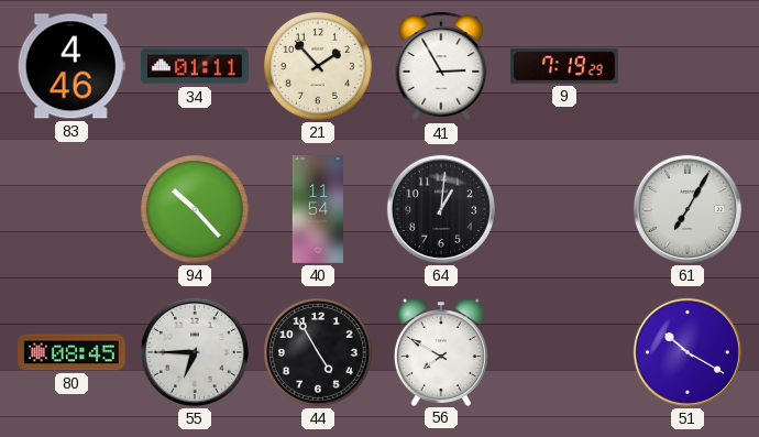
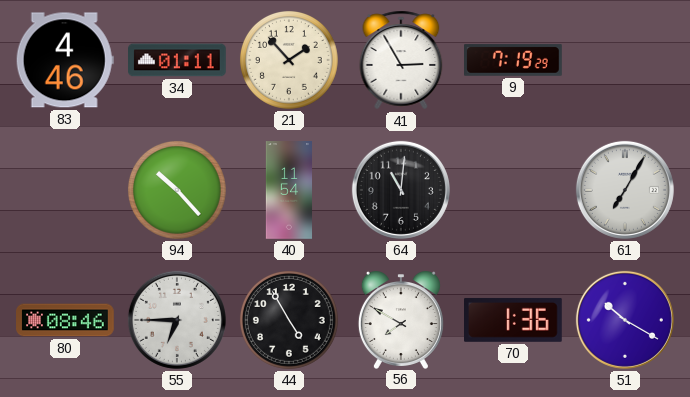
64: 1:01 -> 11:01 (401, 190)
80: 08:45 -> 08:46 (65, 320)
70: none -> 1:36 (514, 320)
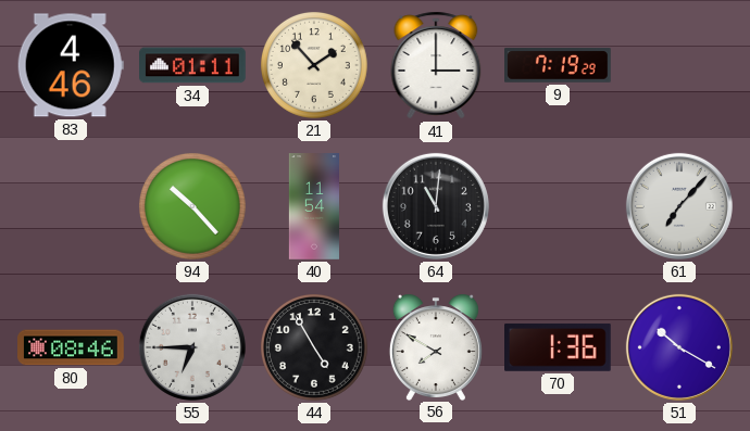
41: 2:55 -> 3:00 (436, 65)
61: 7:05 -> 7:07 (679, 206)
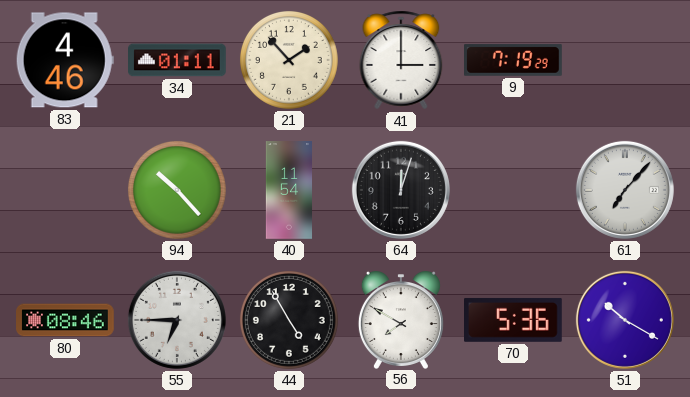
64: 11:01 -> 12:03 (401, 190)
70: 1:36 -> 5:36 (514, 320)
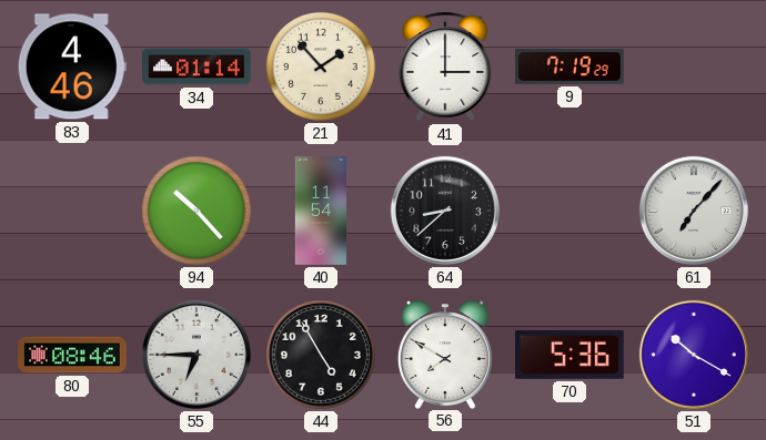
34: 01:11 -> 01:14 (196, 66)
64: 12:03 -> 8:38 (445, 211)
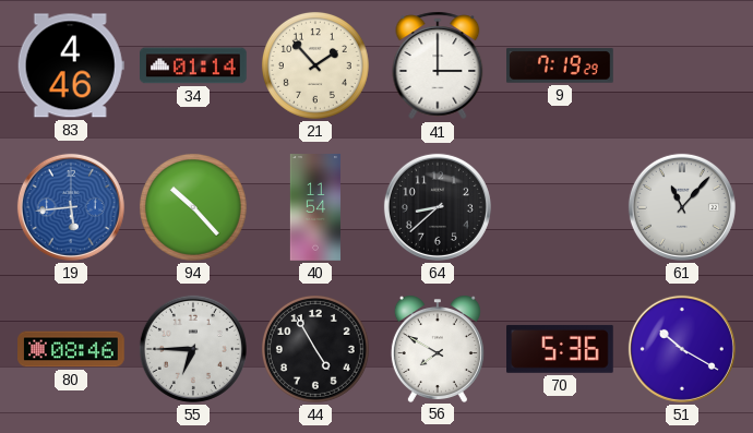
19: none -> 5:44 (71, 207)
61: 7:07 -> 11:07 (682, 207)
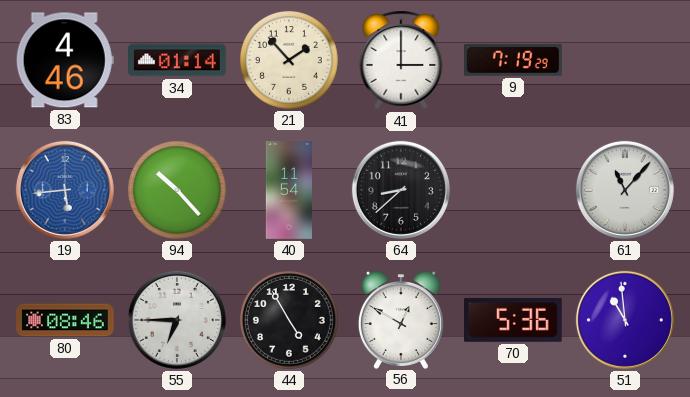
56: 7:50 -> 12:50 (401, 320)
51: 10:20 -> 10:59 (625, 320)
